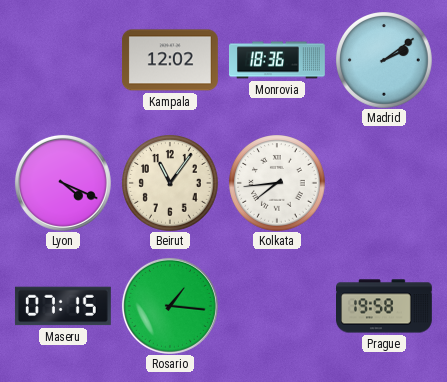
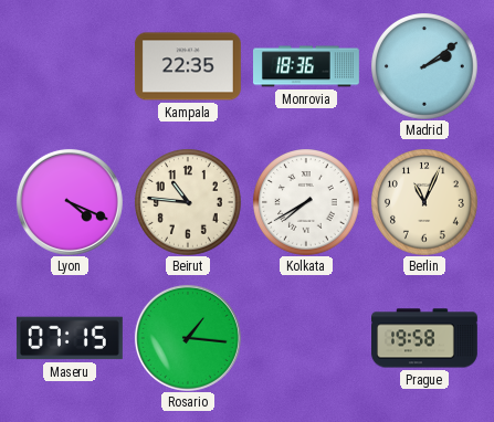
Kampala: 12:02 -> 22:35 (189, 66)
Beirut: 11:06 -> 10:46 (188, 202)
Kolkata: 7:44 -> 7:40 (306, 202)
Berlin: none -> 11:04 (424, 202)
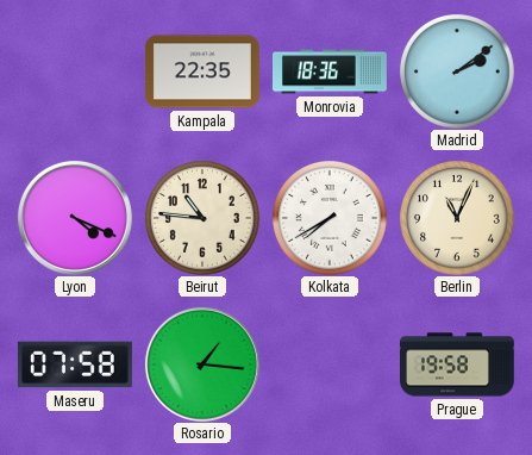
Maseru: 07:15 -> 07:58 (75, 364)
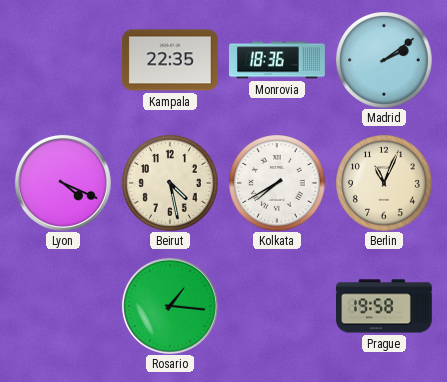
Beirut: 10:46 -> 4:28 (170, 183)
Maseru: 07:58 -> none (75, 364)
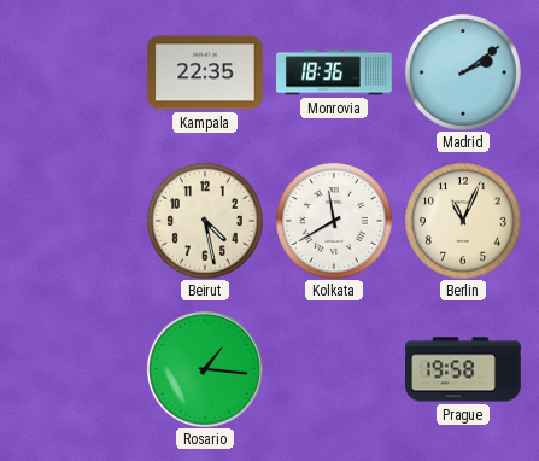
Lyon: 4:19 -> none (63, 183)
Kolkata: 7:40 -> 11:40 (334, 221)
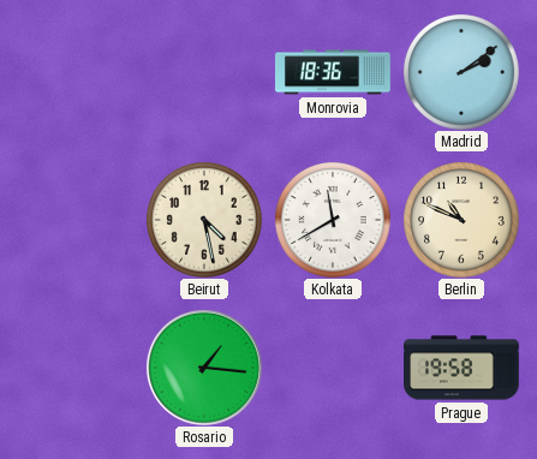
Kampala: 22:35 -> none (206, 72)
Berlin: 11:04 -> 10:49 (461, 220)
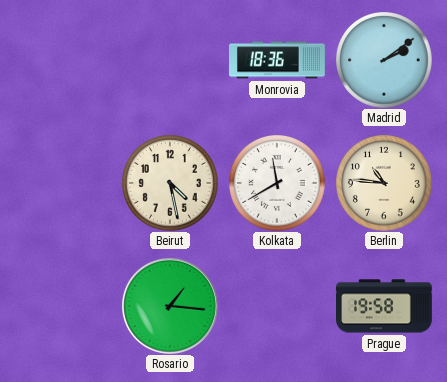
Berlin: 10:49 -> 10:46 (384, 183)
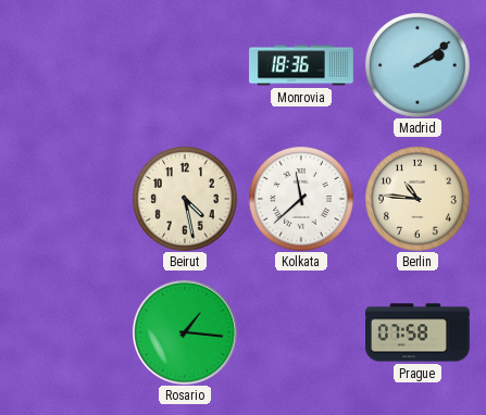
Kolkata: 11:40 -> 11:38 (301, 199)
Prague: 19:58 -> 07:58 (419, 332)
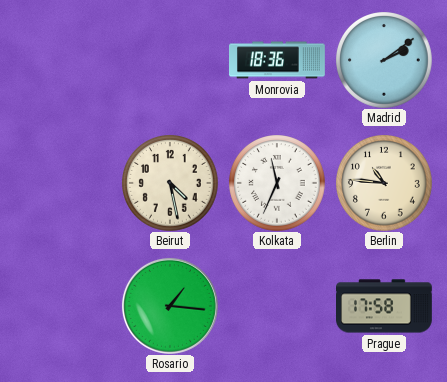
Kolkata: 11:38 -> 11:34 (277, 183)
Prague: 07:58 -> 17:58 (385, 306)
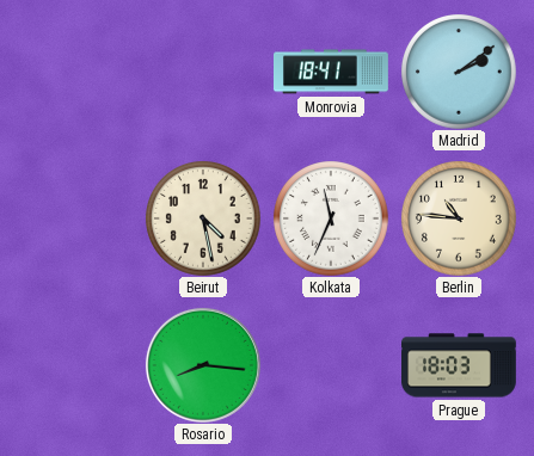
Monrovia: 18:36 -> 18:41 (332, 72)
Rosario: 1:16 -> 8:16 (203, 365)
Prague: 17:58 -> 18:03 (460, 365)
